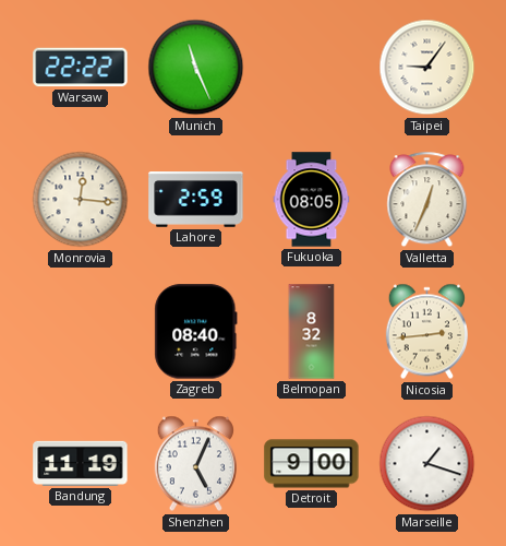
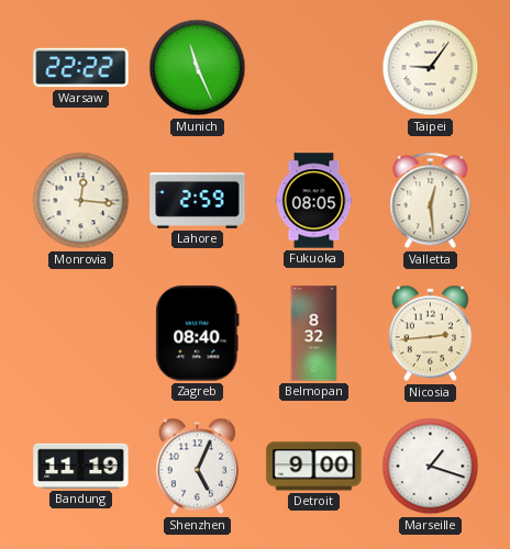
Valletta: 12:34 -> 12:29 (431, 201)
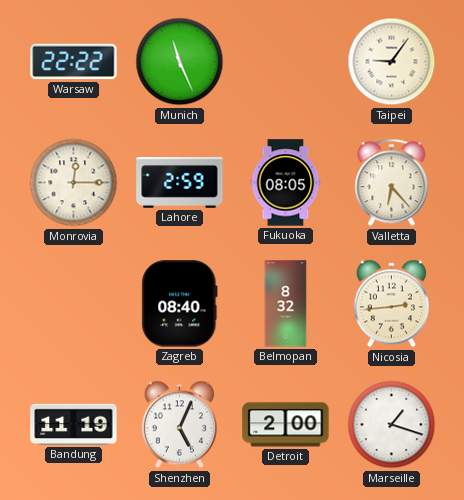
Monrovia: 12:16 -> 12:15 (74, 183)
Valletta: 12:29 -> 6:23 (392, 183)
Detroit: 9:00 -> 2:00 (286, 425)
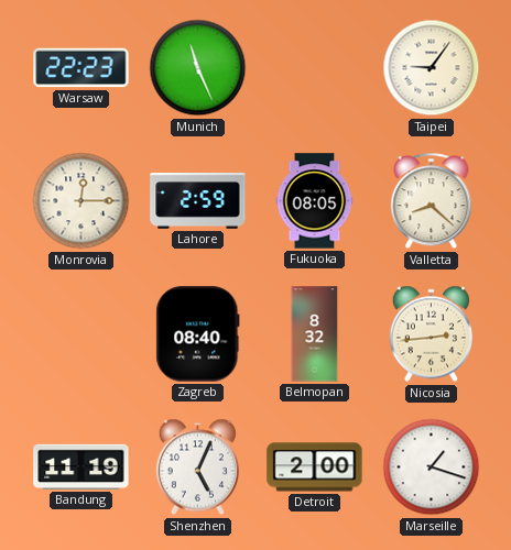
Warsaw: 22:22 -> 22:23 (81, 68)
Valletta: 6:23 -> 8:22 (432, 201)
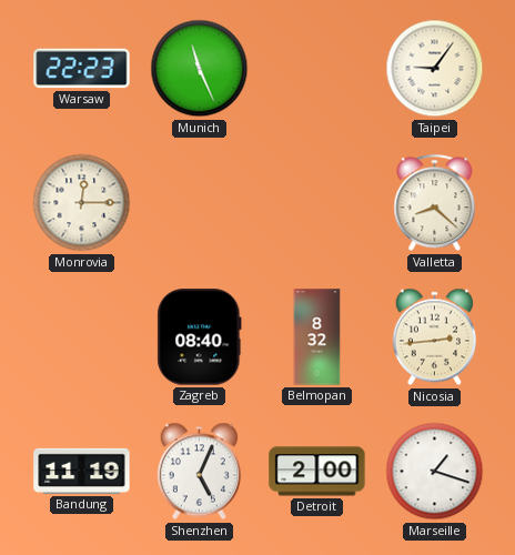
Lahore: 2:59 -> none (198, 201)
Fukuoka: 08:05 -> none (315, 201)
